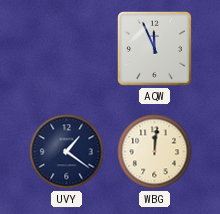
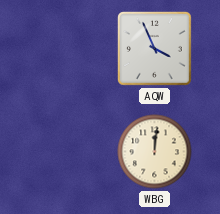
AQW: 11:56 -> 3:56 (155, 49)
UVY: 1:21 -> none (67, 152)
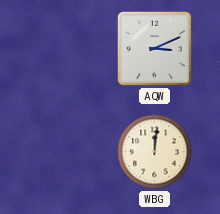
AQW: 3:56 -> 3:11 (155, 49)
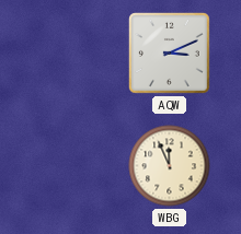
WBG: 12:01 -> 11:56 (170, 166)
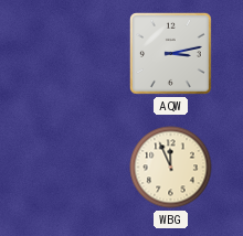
AQW: 3:11 -> 3:13 (171, 54)
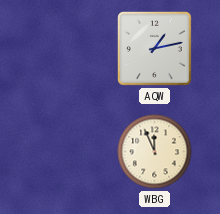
AQW: 3:13 -> 1:13 (155, 49)
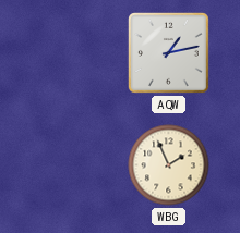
WBG: 11:56 -> 1:56 (169, 165)
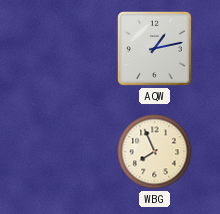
WBG: 1:56 -> 7:56 (155, 152)
